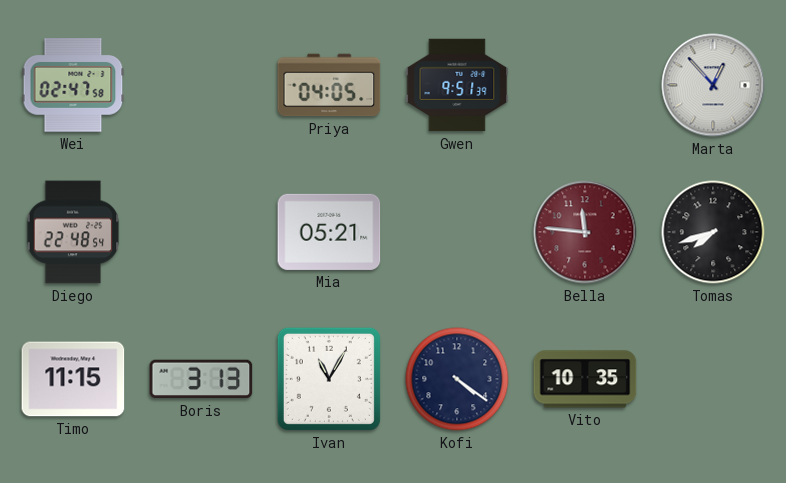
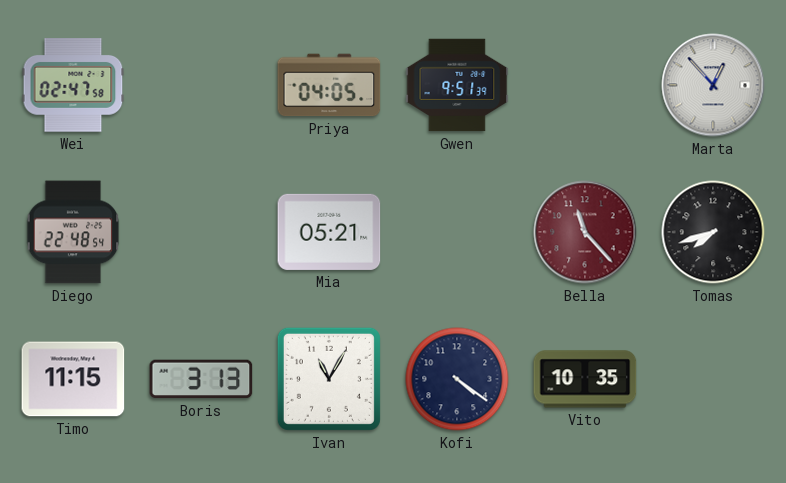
Bella: 11:46 -> 11:23 (585, 232)
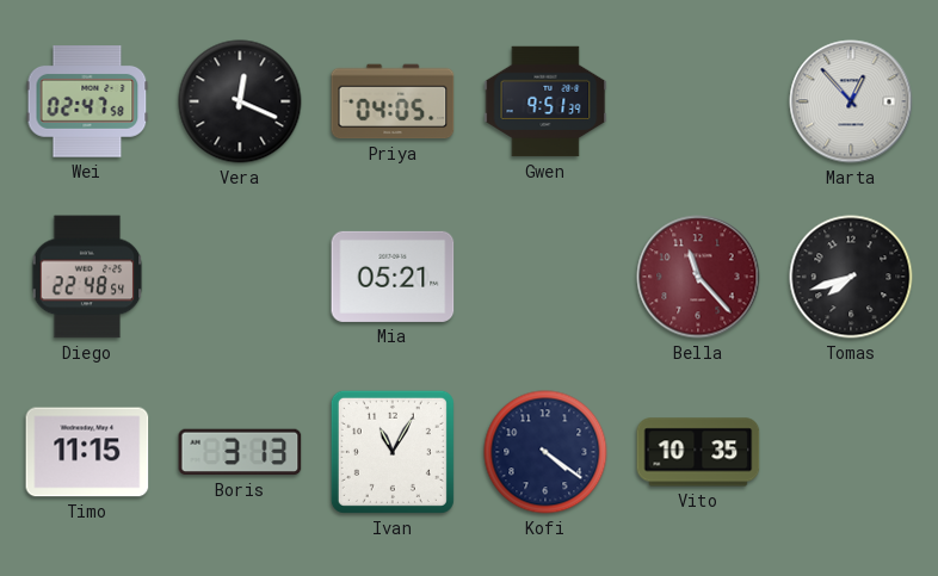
Vera: none -> 12:19 (240, 101)
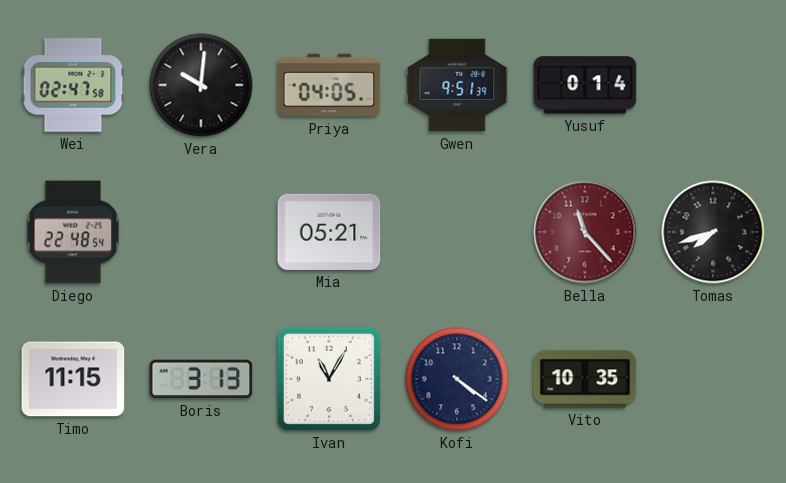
Vera: 12:19 -> 10:01 (201, 85)
Yusuf: none -> 0:14 (585, 85)
Marta: 12:53 -> none (851, 101)
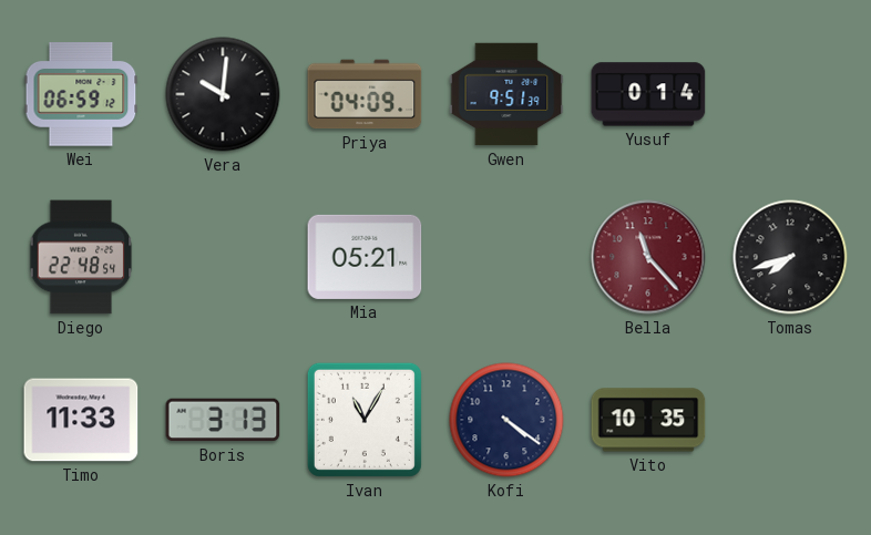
Wei: 02:47 -> 06:59 (81, 94)
Priya: 04:05 -> 04:09 (365, 94)
Timo: 11:15 -> 11:33 (81, 420)
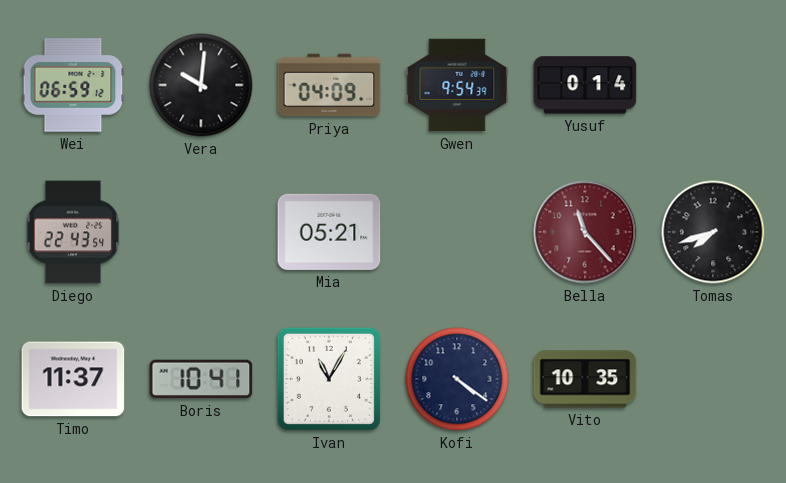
Gwen: 9:51 -> 9:54 (457, 85)
Diego: 22:48 -> 22:43 (73, 232)
Timo: 11:33 -> 11:37 (73, 379)
Boris: 3:13 -> 10:41 (201, 379)
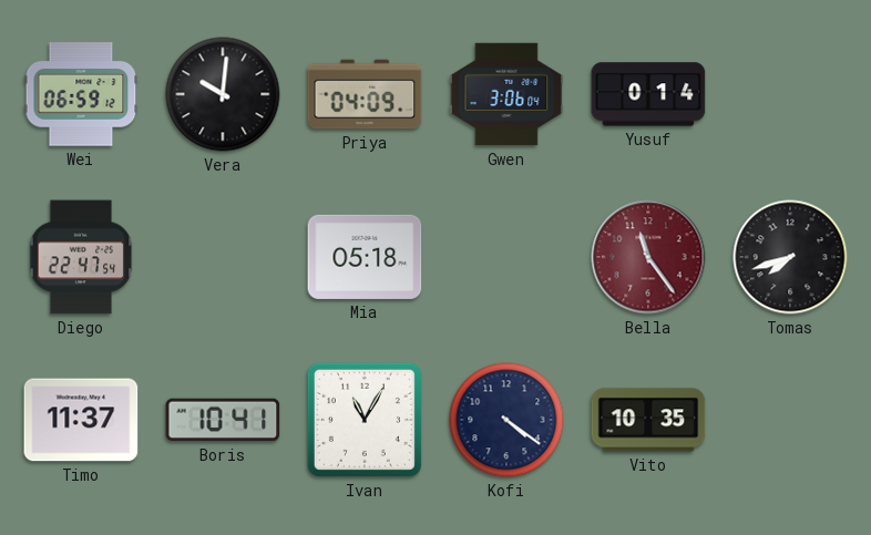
Gwen: 9:54 -> 3:06 (506, 94)
Diego: 22:43 -> 22:47 (81, 257)
Mia: 05:21 -> 05:18 (365, 257)
Bella: 11:23 -> 11:24 (648, 257)
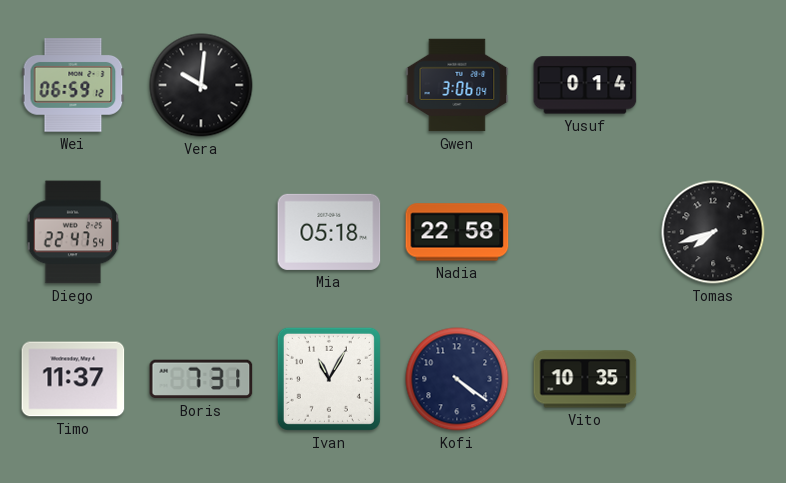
Priya: 04:09 -> none (365, 94)
Nadia: none -> 22:58 (457, 232)
Bella: 11:24 -> none (648, 257)
Boris: 10:41 -> 7:31 (201, 379)
